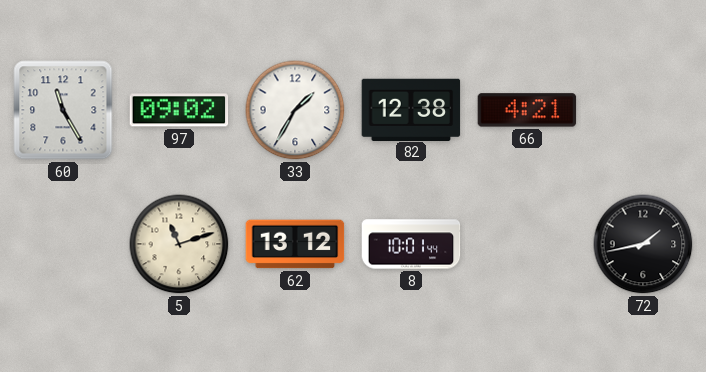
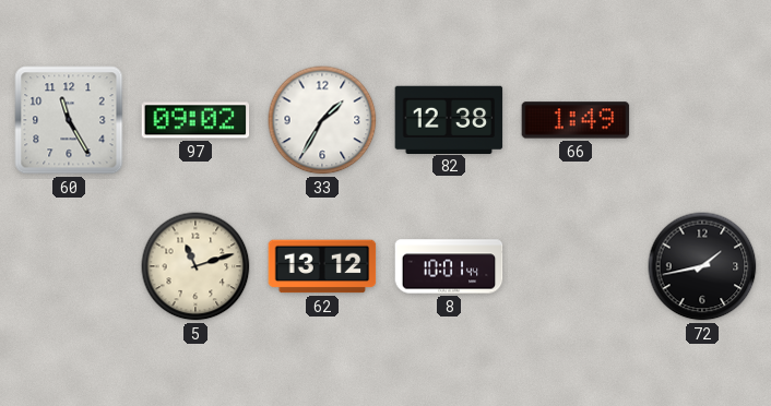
66: 4:21 -> 1:49 (576, 120)
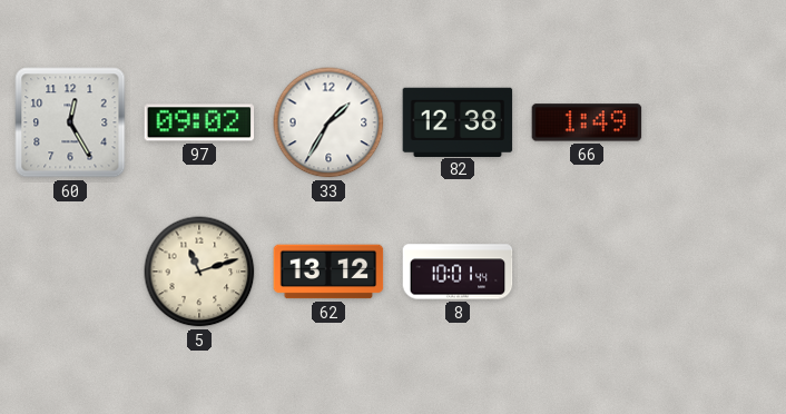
60: 11:25 -> 12:25 (70, 122)
72: 1:43 -> none (702, 266)
